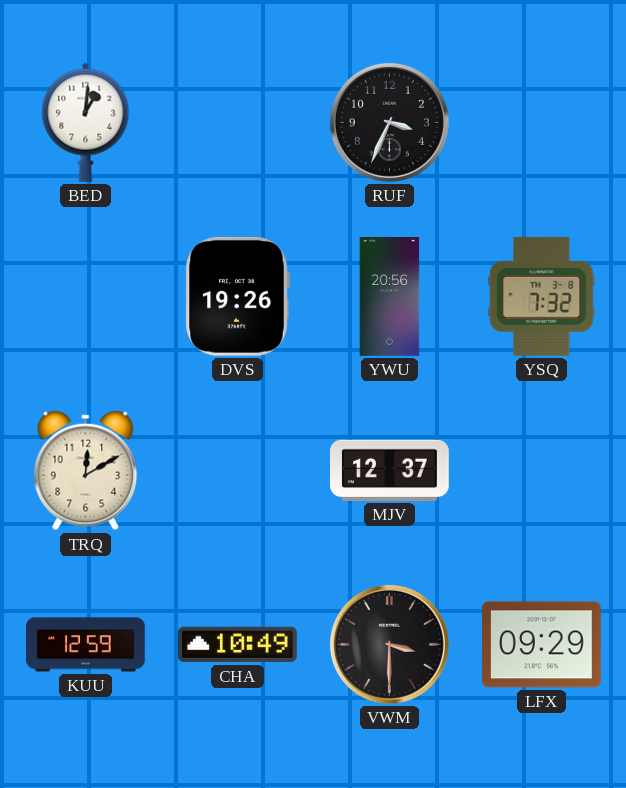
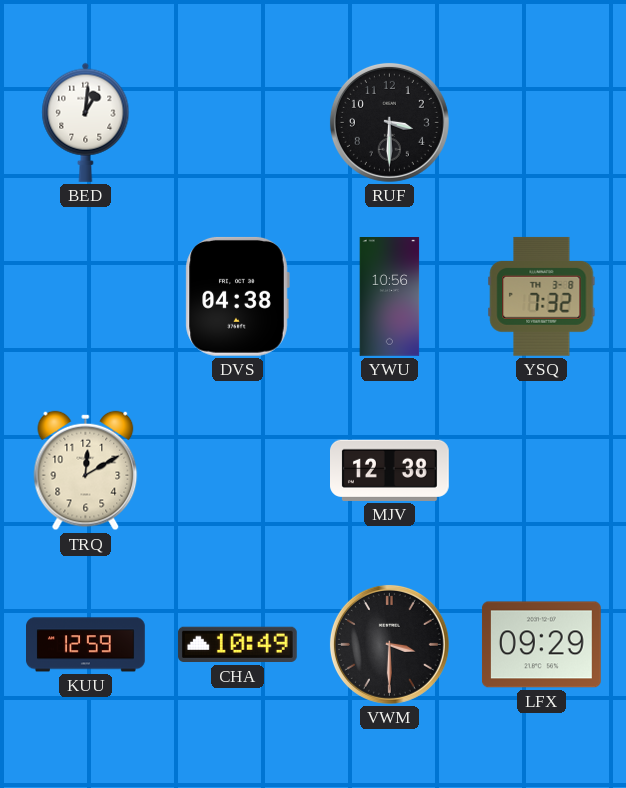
RUF: 3:34 -> 3:30 (389, 122)
DVS: 19:26 -> 04:38 (237, 296)
YWU: 20:56 -> 10:56 (390, 297)
MJV: 12:37 -> 12:38 (390, 470)
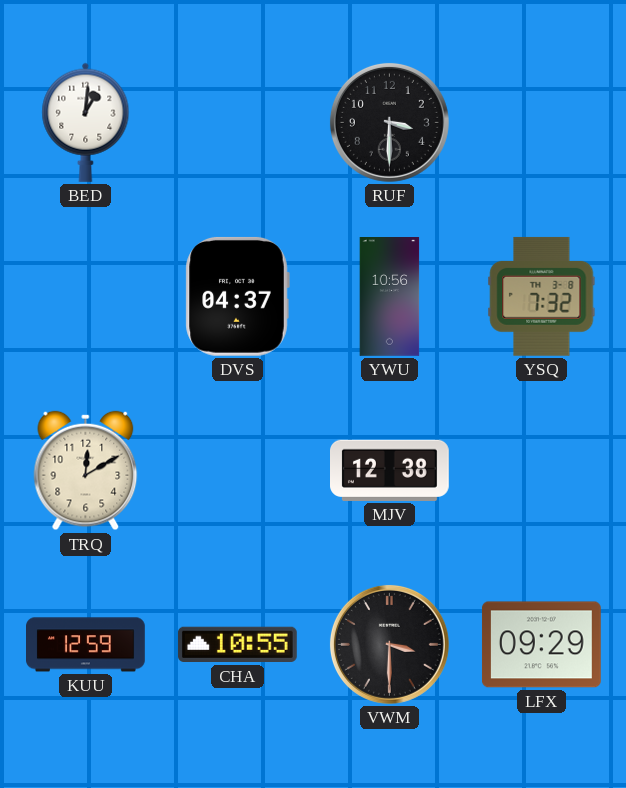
DVS: 04:38 -> 04:37 (237, 296)
CHA: 10:49 -> 10:55 (237, 645)
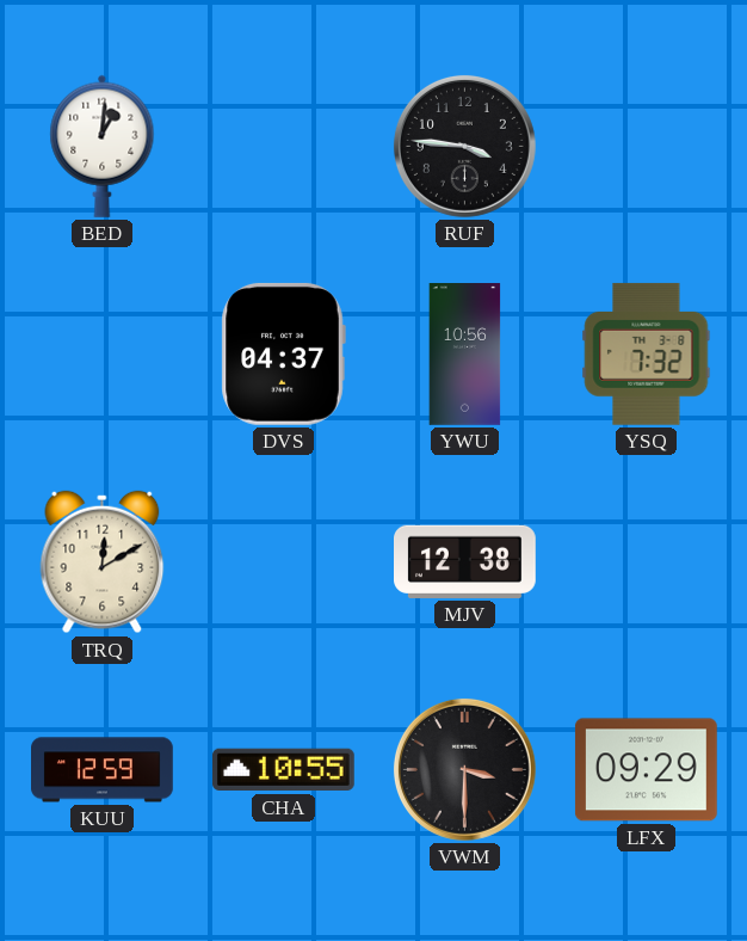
RUF: 3:30 -> 3:46 (464, 146)
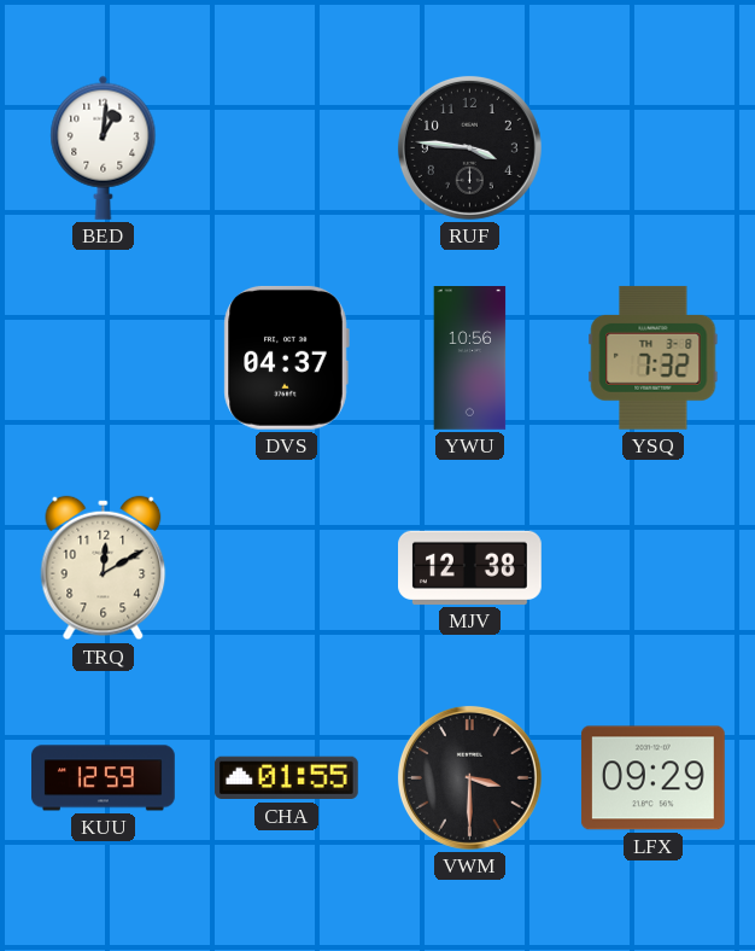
CHA: 10:55 -> 01:55 (286, 778)
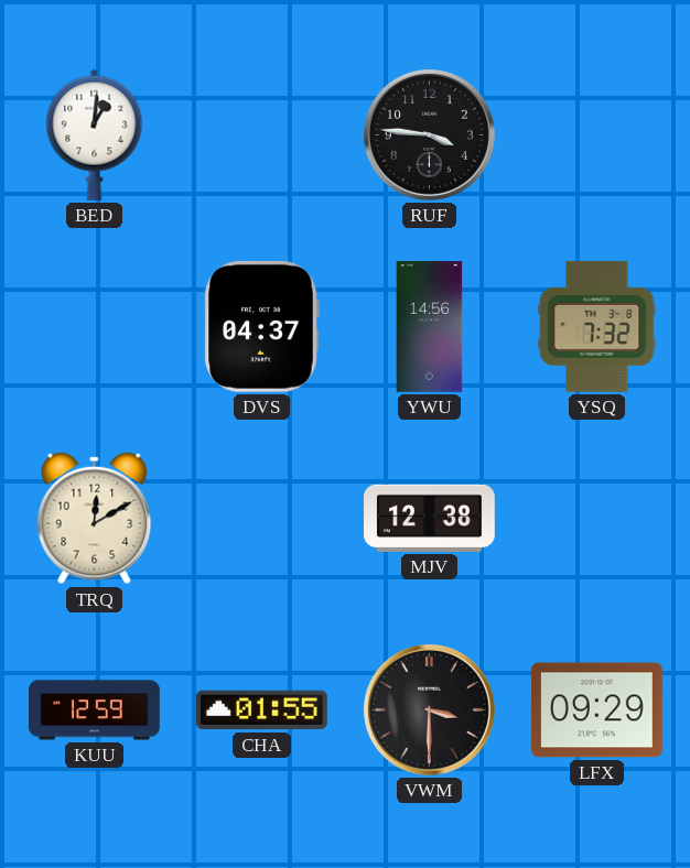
YWU: 10:56 -> 14:56 (430, 327)
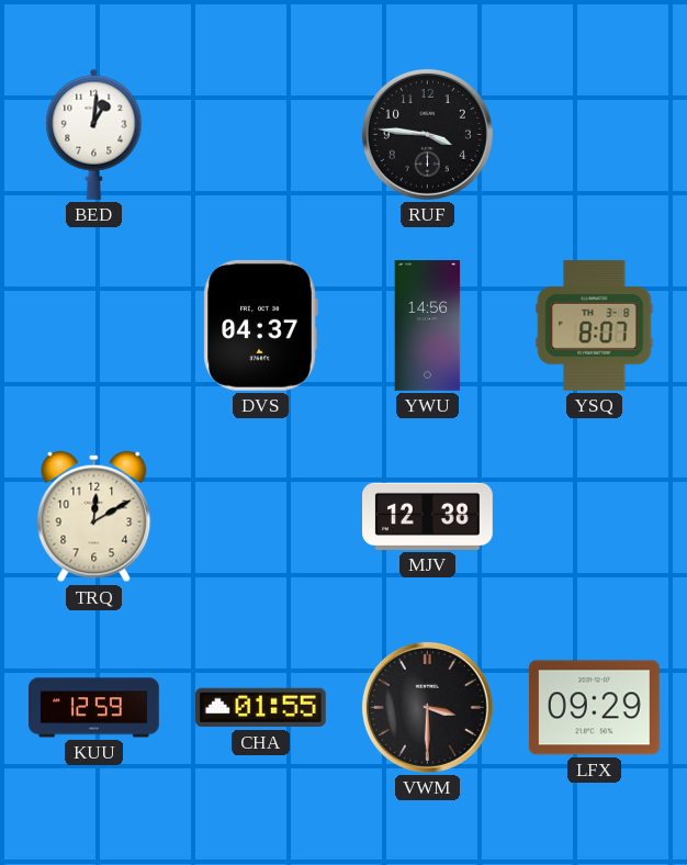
YSQ: 7:32 -> 8:07 (595, 325)
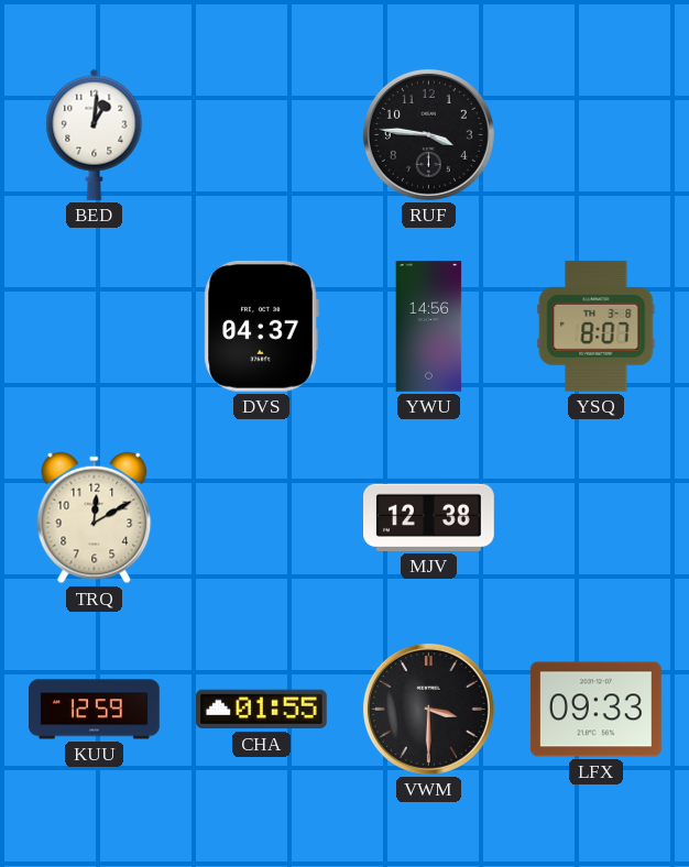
LFX: 09:29 -> 09:33 (595, 710)
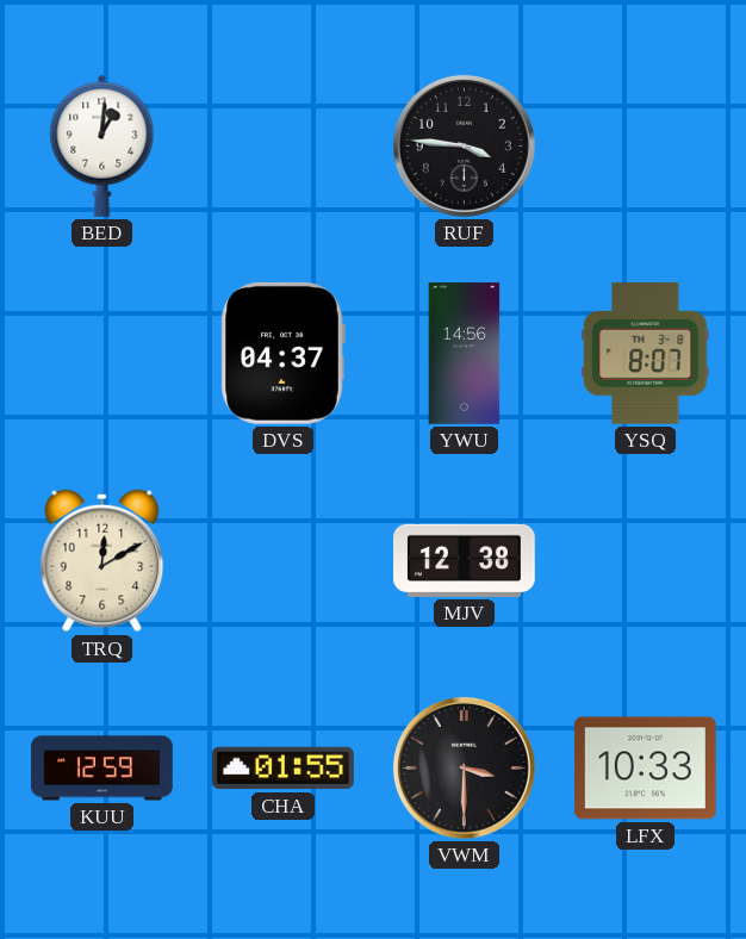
LFX: 09:33 -> 10:33 (645, 769)
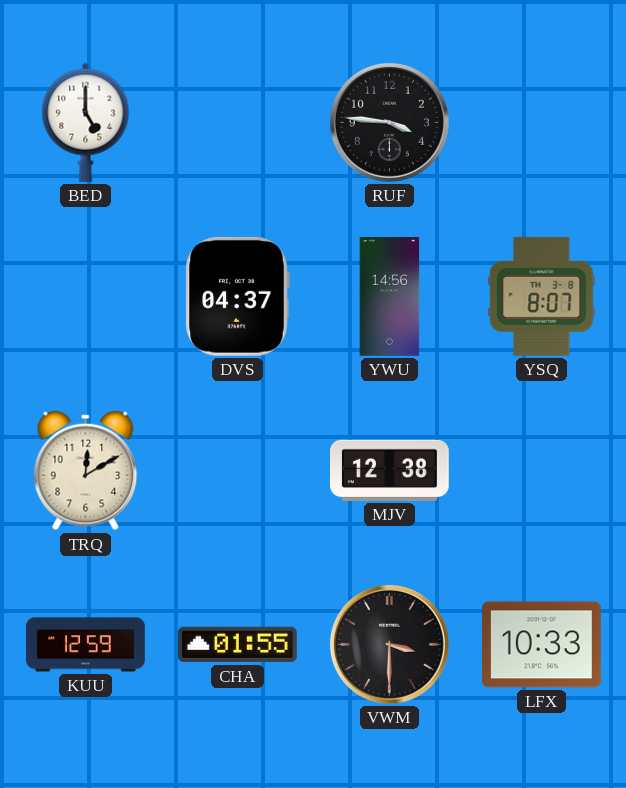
BED: 1:01 -> 5:00 (86, 122)
